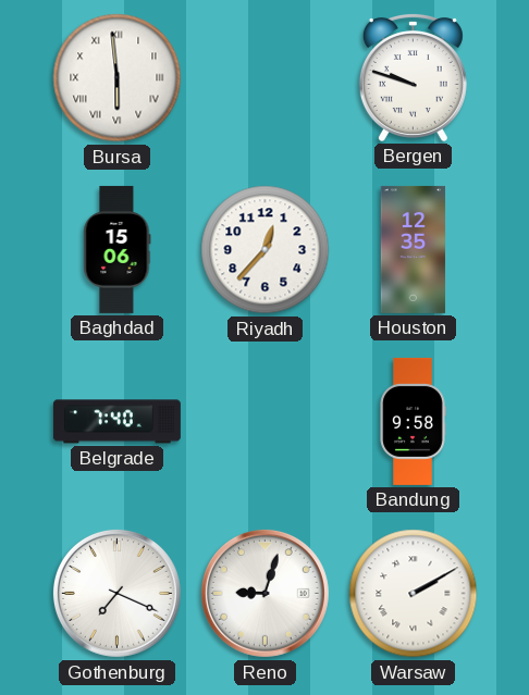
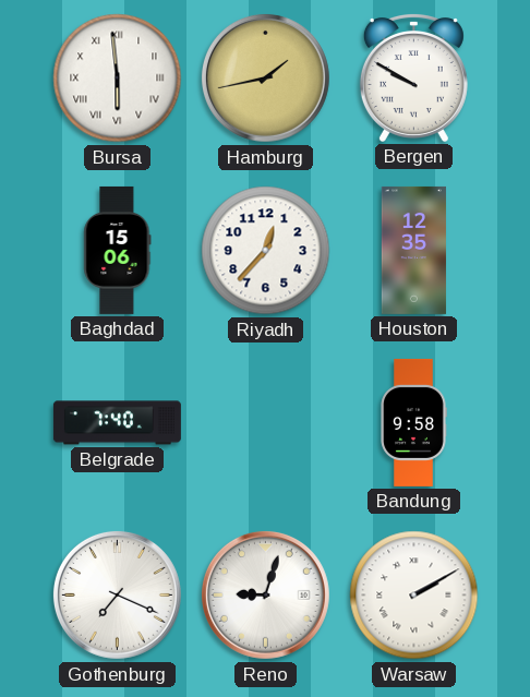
Hamburg: none -> 1:43 (265, 77)
Bergen: 9:48 -> 9:50 (413, 77)
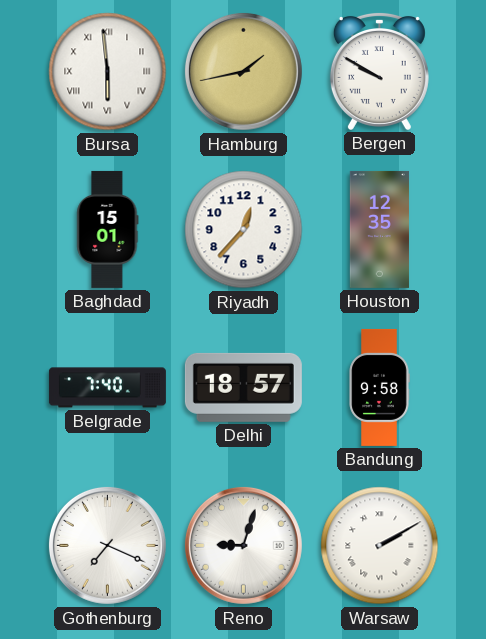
Baghdad: 15:06 -> 15:01 (108, 229)
Delhi: none -> 18:57 (243, 387)
